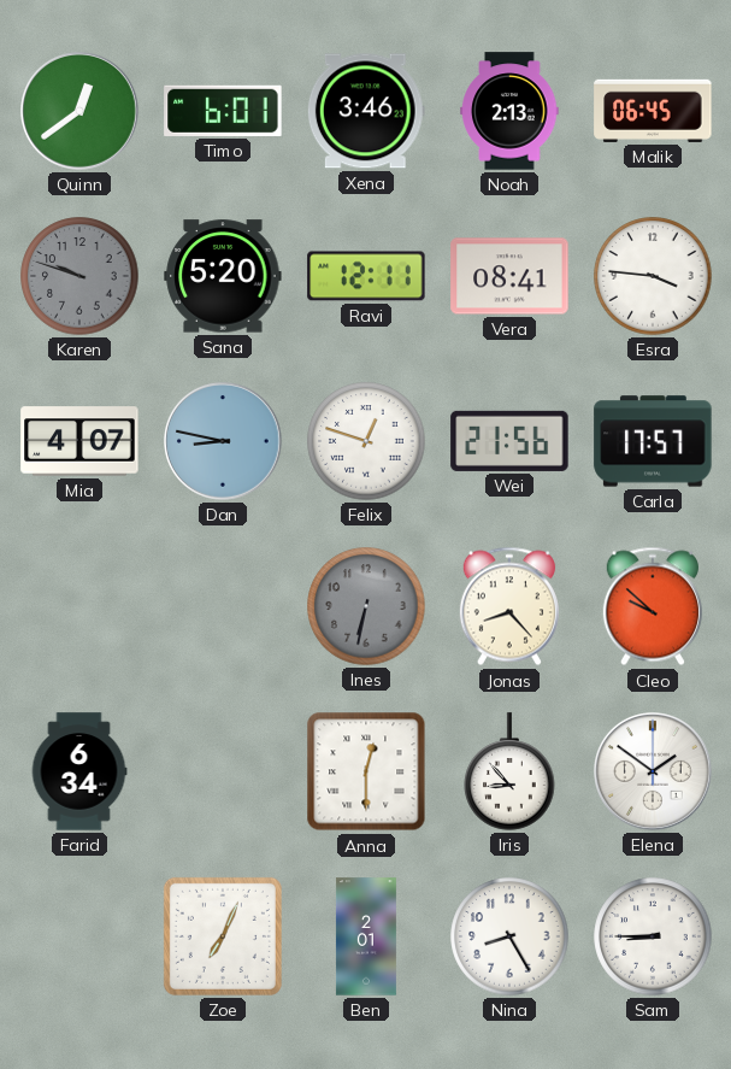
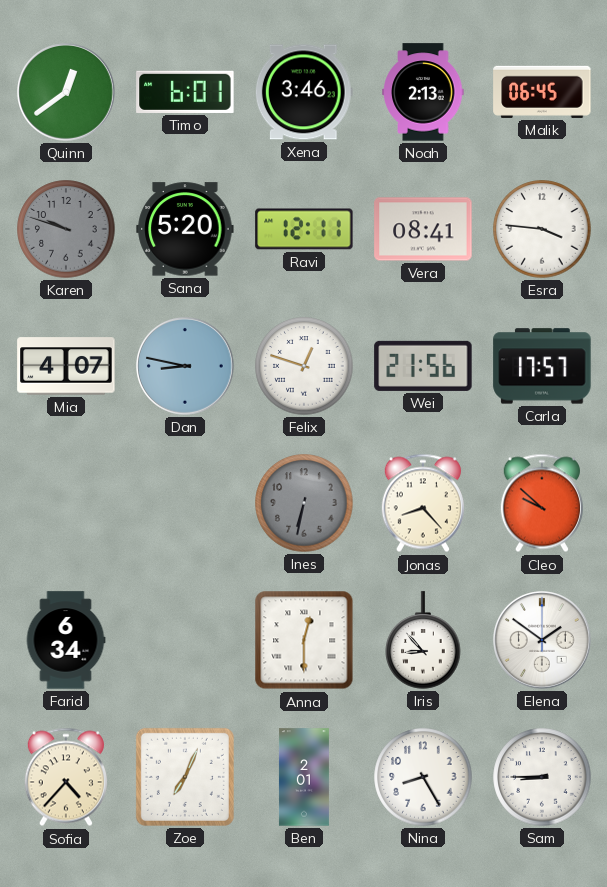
Sofia: none -> 4:37 (66, 777)
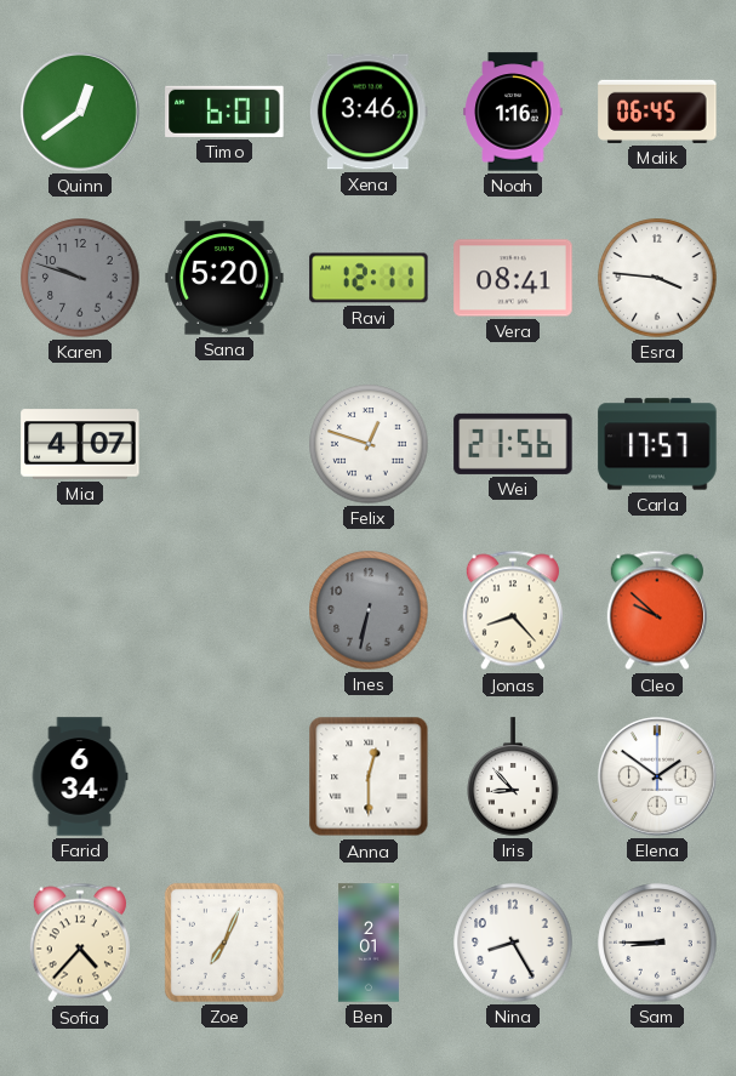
Noah: 2:13 -> 1:16 (513, 112)
Dan: 8:47 -> none (186, 367)
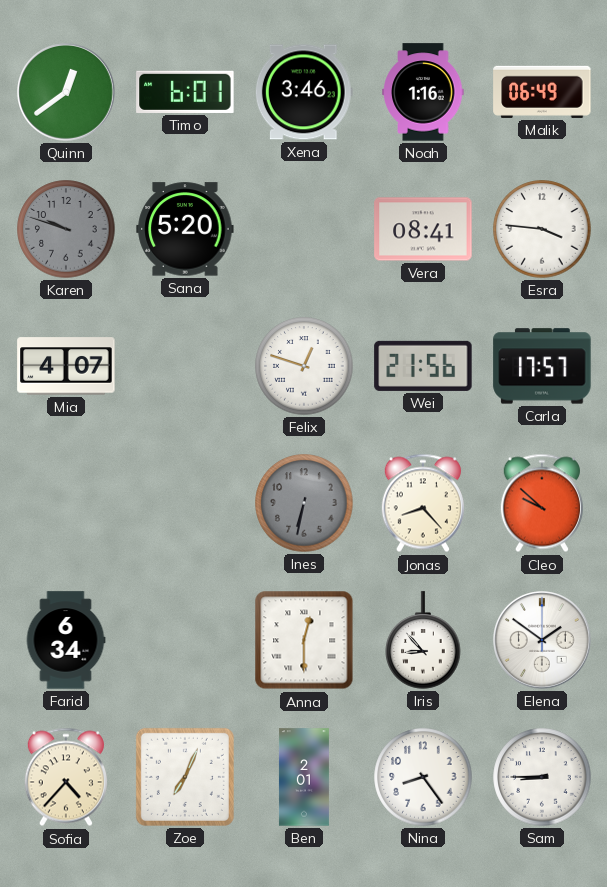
Malik: 06:45 -> 06:49 (542, 92)
Ravi: 12:11 -> none (369, 278)
Nina: 8:25 -> 8:24 (423, 777)
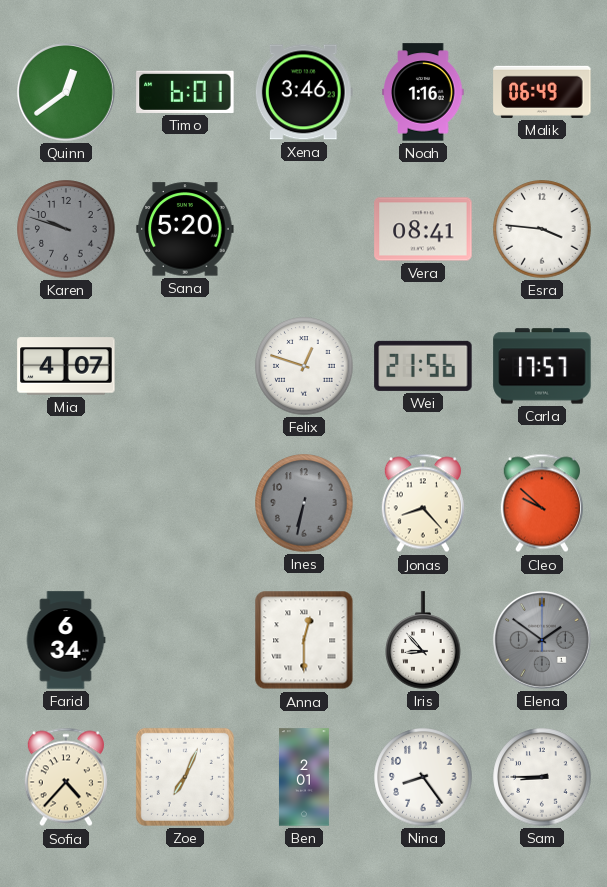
Elena dial: white -> grey (543, 641)
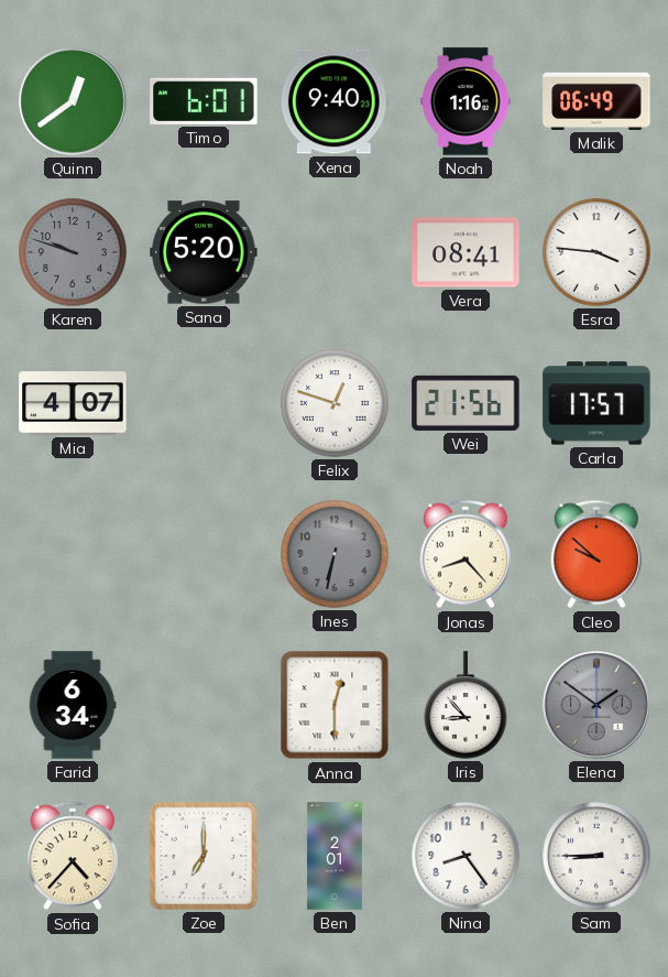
Xena: 3:46 -> 9:40 (335, 101)
Zoe: 7:04 -> 7:00 (204, 856)
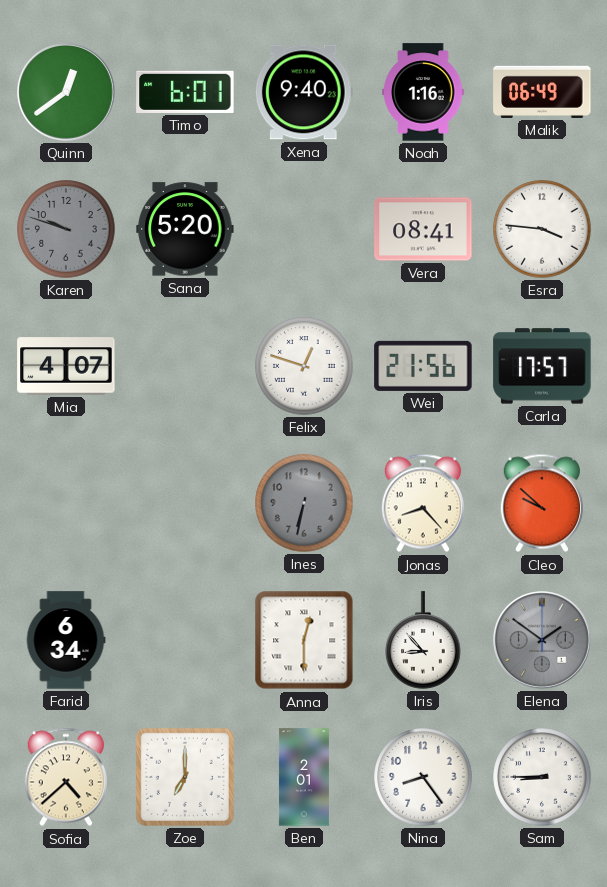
Sofia: 4:37 -> 4:38 (66, 777)
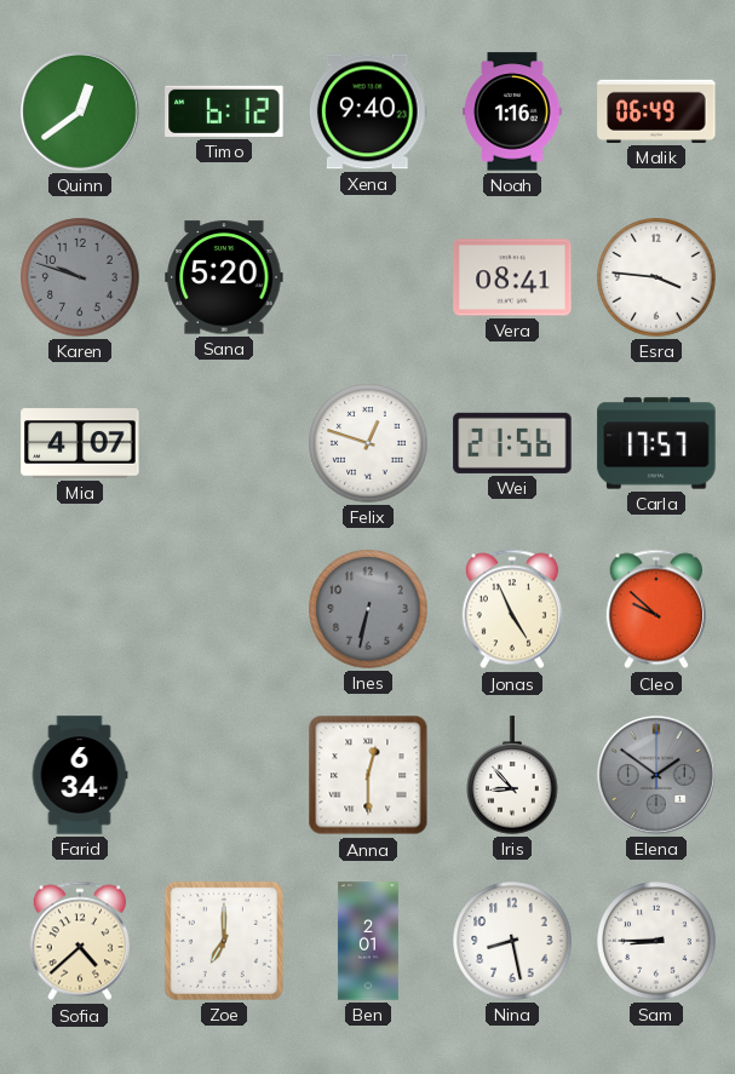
Timo: 6:01 -> 6:12 (224, 111)
Jonas: 8:23 -> 4:56 (512, 609)
Nina: 8:24 -> 8:28 (512, 941)
